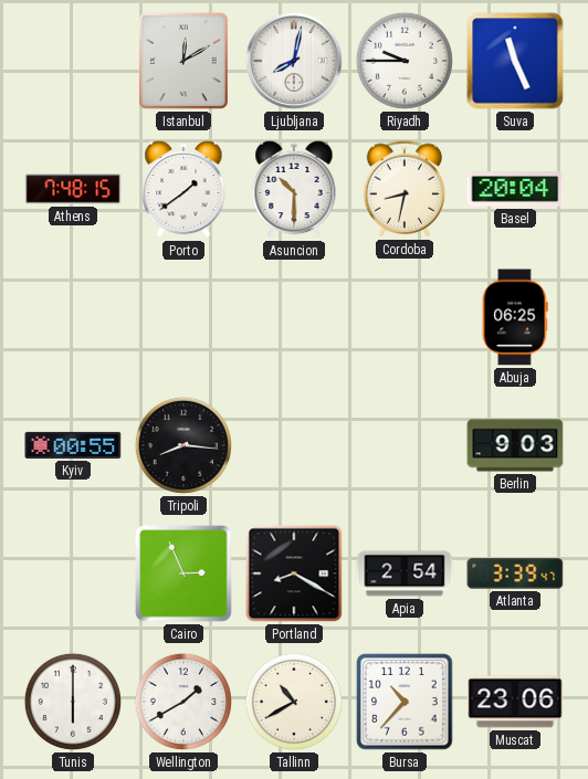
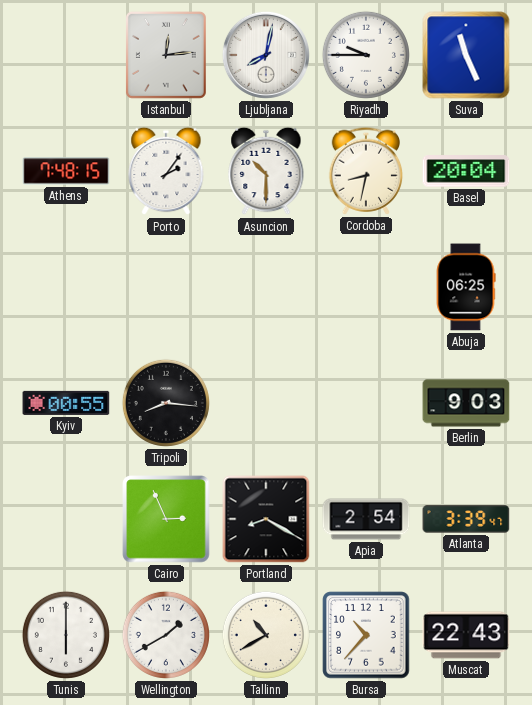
Istanbul: 12:10 -> 12:14 (166, 55)
Porto: 1:39 -> 2:06 (166, 171)
Muscat: 23:06 -> 22:43 (466, 635)
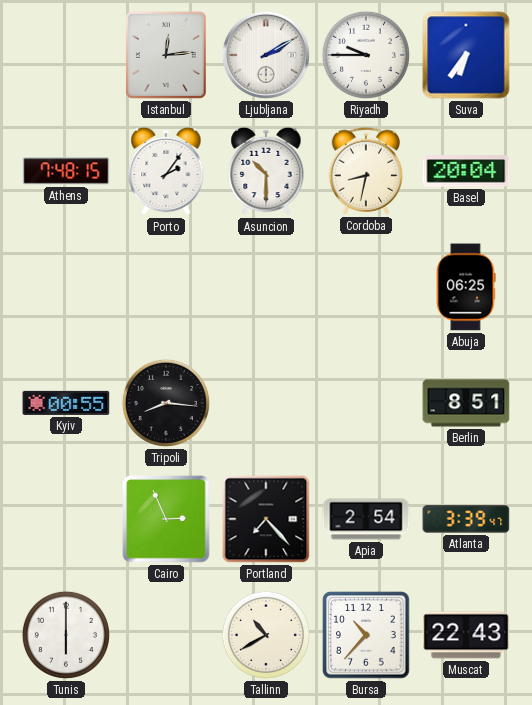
Ljubljana: 8:02 -> 2:10 (266, 55)
Suva: 11:26 -> 6:36 (466, 55)
Berlin: 9:03 -> 8:51 (466, 403)
Portland: 8:20 -> 7:23 (266, 519)
Wellington: 1:40 -> none (166, 635)
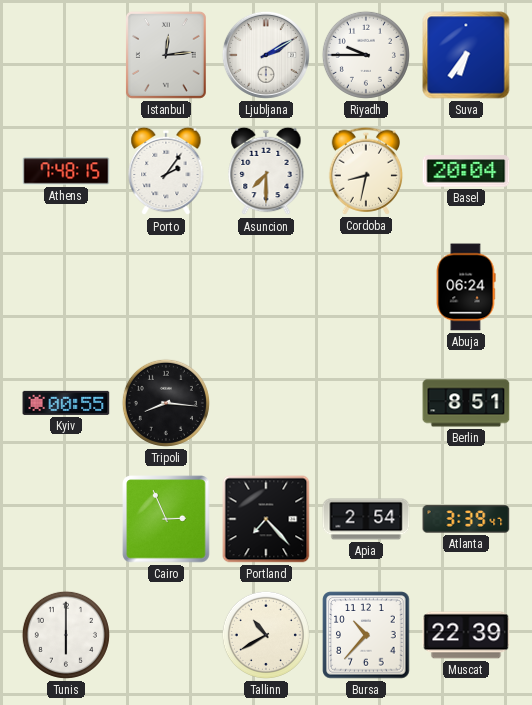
Asuncion: 10:30 -> 7:30 (266, 171)
Abuja: 06:25 -> 06:24 (466, 287)
Muscat: 22:43 -> 22:39 (466, 635)
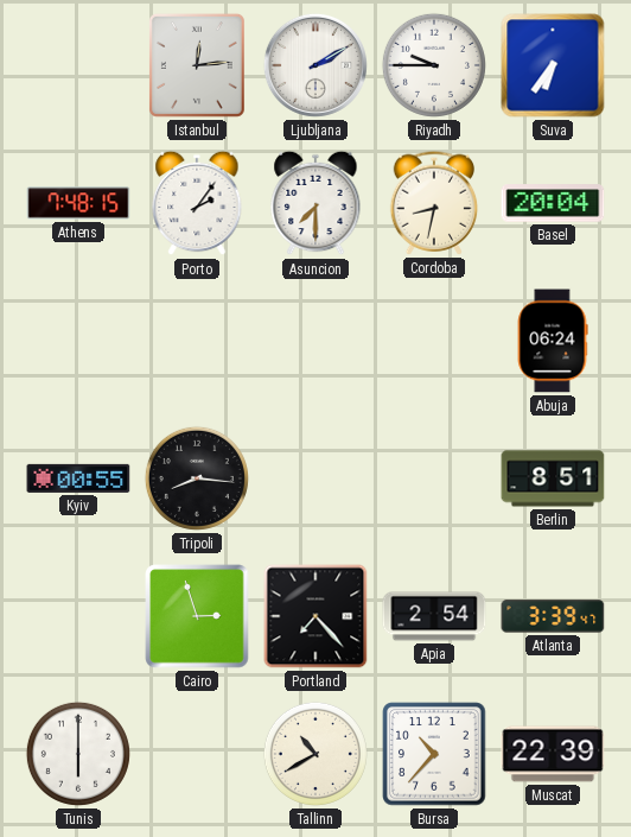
Cairo: 2:56 -> 2:57 (197, 616)
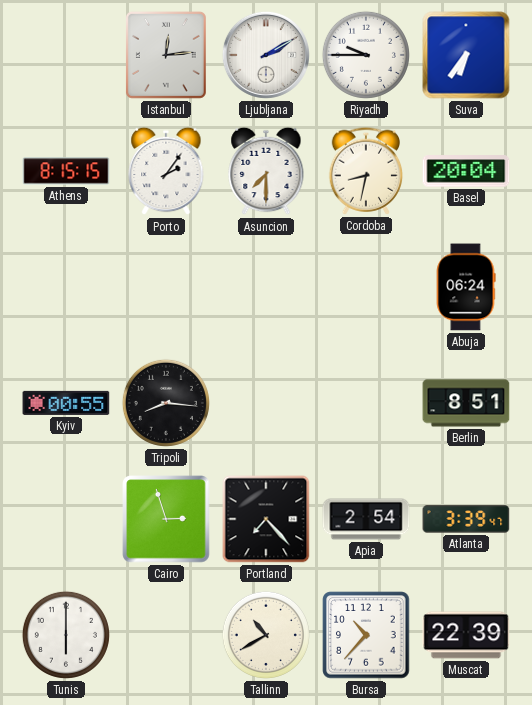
Athens: 7:48 -> 8:15 (66, 171)
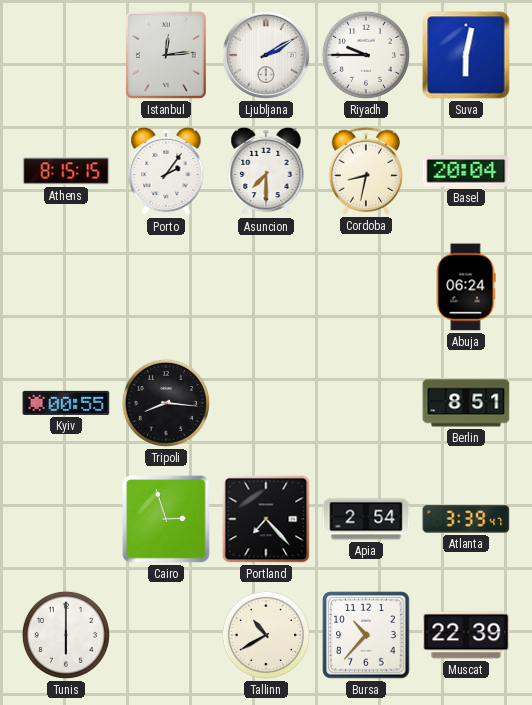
Suva: 6:36 -> 6:02 (466, 55)
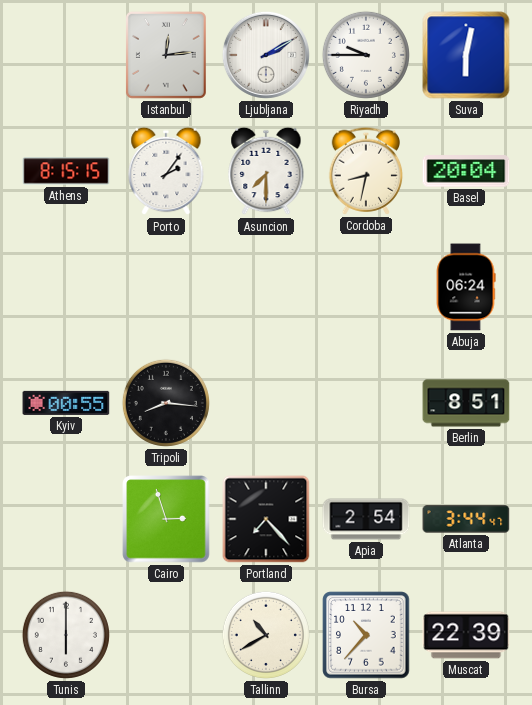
Atlanta: 3:39 -> 3:44 (466, 519)
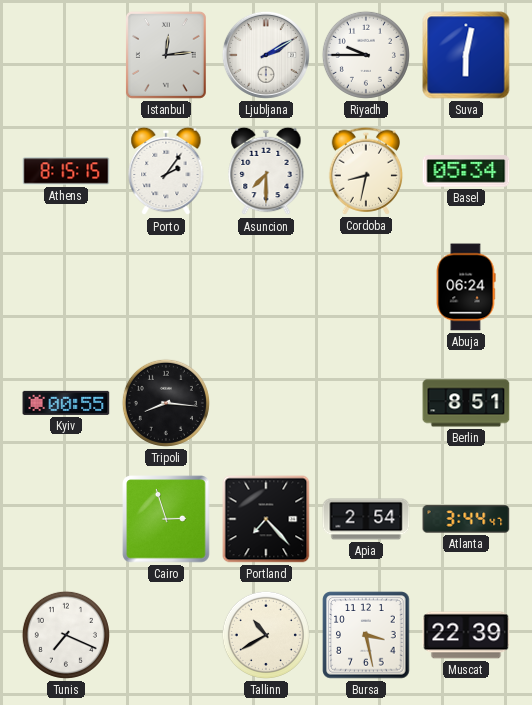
Basel: 20:04 -> 05:34 (466, 171)
Tunis: 6:00 -> 7:19 (66, 635)
Bursa: 10:37 -> 3:28 (366, 635)
